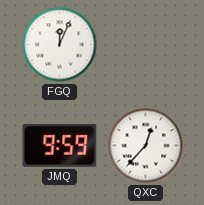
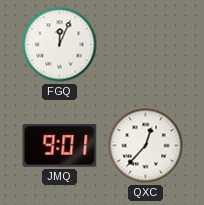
JMQ: 9:59 -> 9:01 (60, 146)
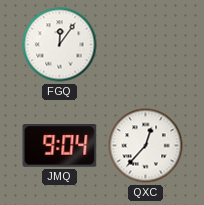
FGQ: 12:04 -> 12:06 (60, 45)
JMQ: 9:01 -> 9:04 (60, 146)
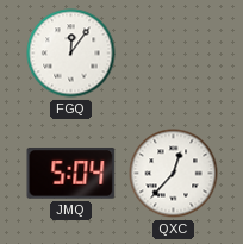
JMQ: 9:04 -> 5:04 (71, 174)
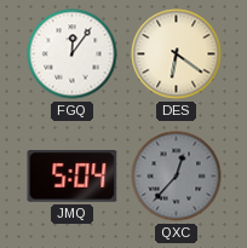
DES: none -> 6:21 (177, 54)
QXC dial: white -> grey (177, 177)
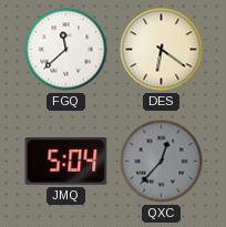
FGQ: 12:06 -> 11:38 (66, 50)
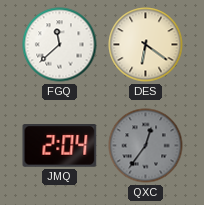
JMQ: 5:04 -> 2:04 (60, 146)
QXC: 12:37 -> 12:36 (146, 146)
